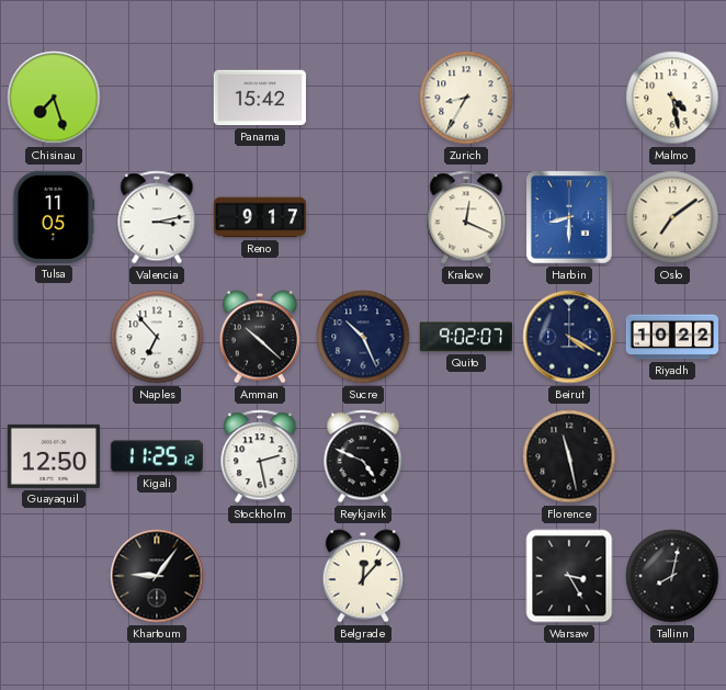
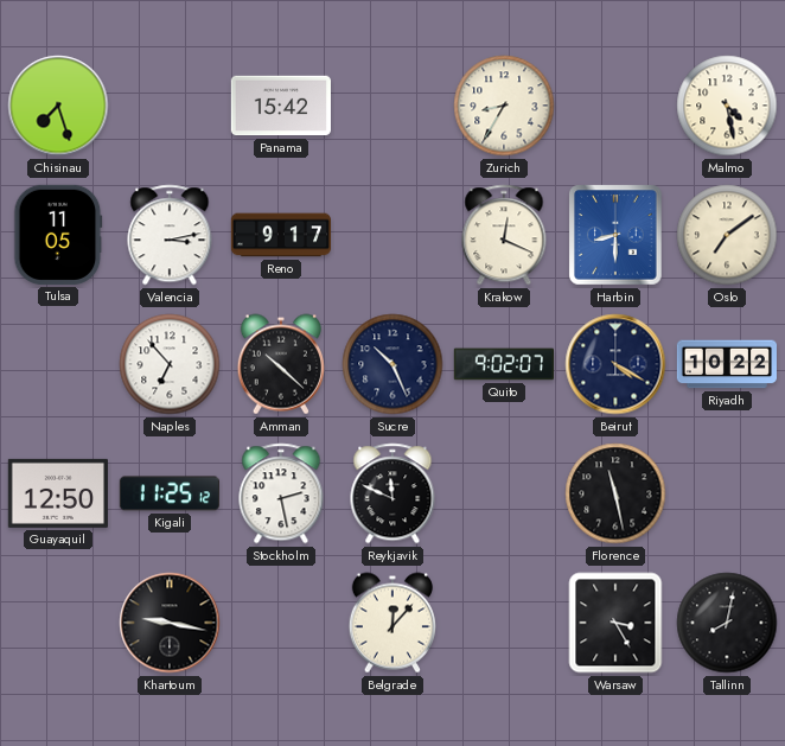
Reykjavik: 4:49 -> 11:49 (392, 493)
Khartoum: 9:06 -> 9:17 (170, 623)
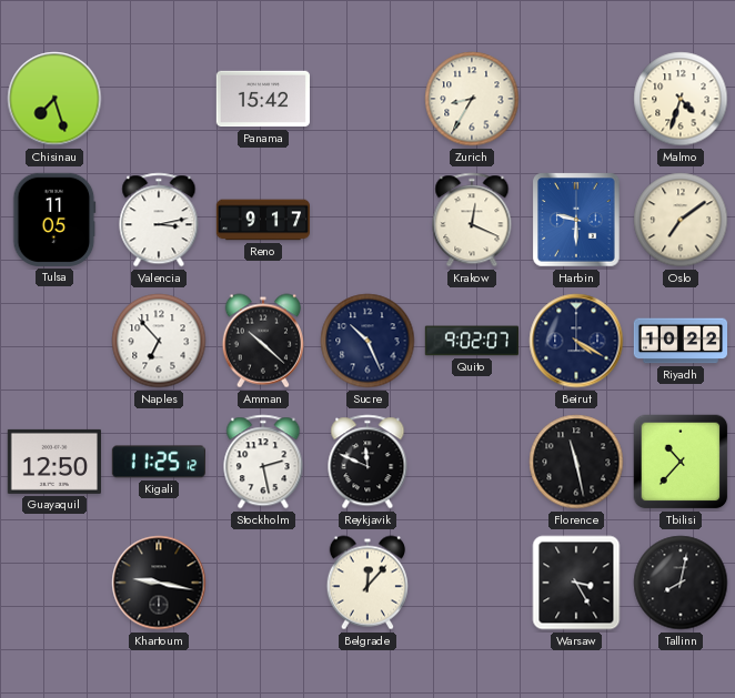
Malmo: 4:28 -> 4:33 (681, 99)
Harbin: 8:30 -> 9:30 (576, 220)
Tbilisi: none -> 10:37 (681, 462)
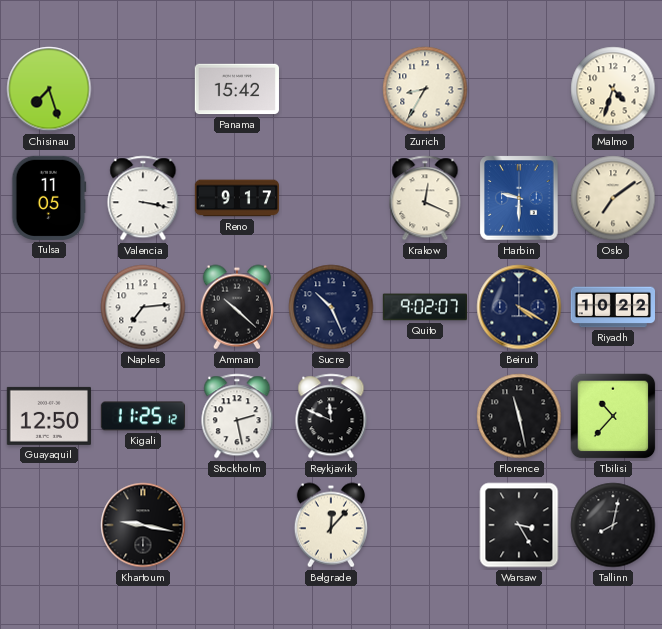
Valencia: 3:13 -> 3:17 (143, 198)
Naples: 6:53 -> 7:14 (143, 307)
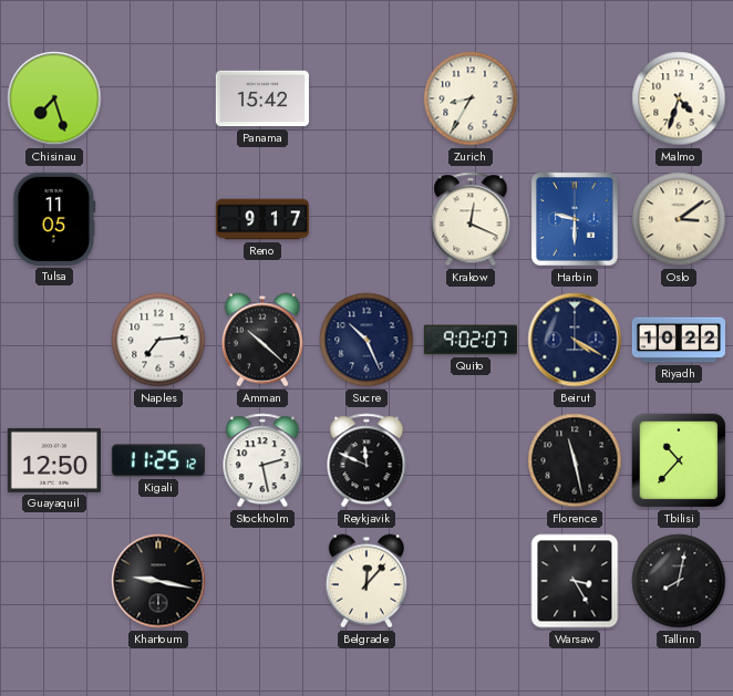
Valencia: 3:17 -> none (143, 198)
Oslo: 7:09 -> 3:09 (679, 219)
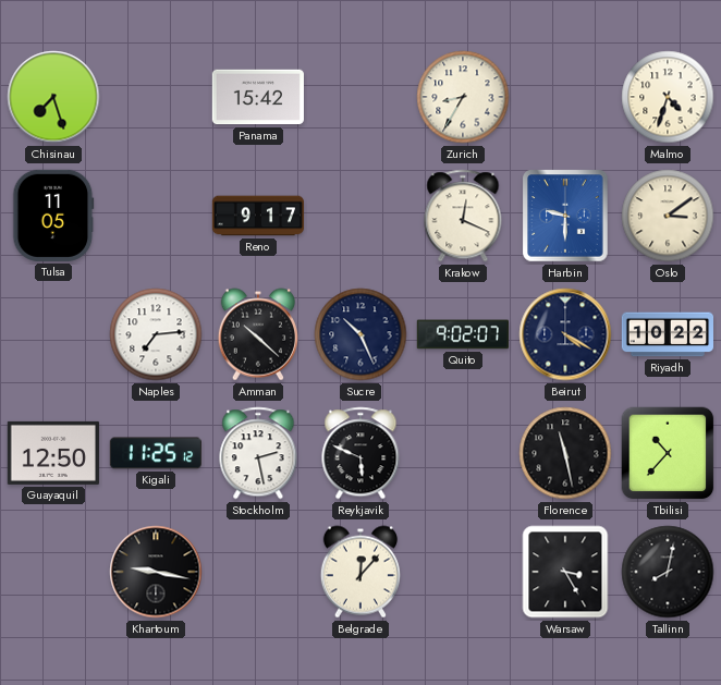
Reykjavik: 11:49 -> 5:49 (361, 453)
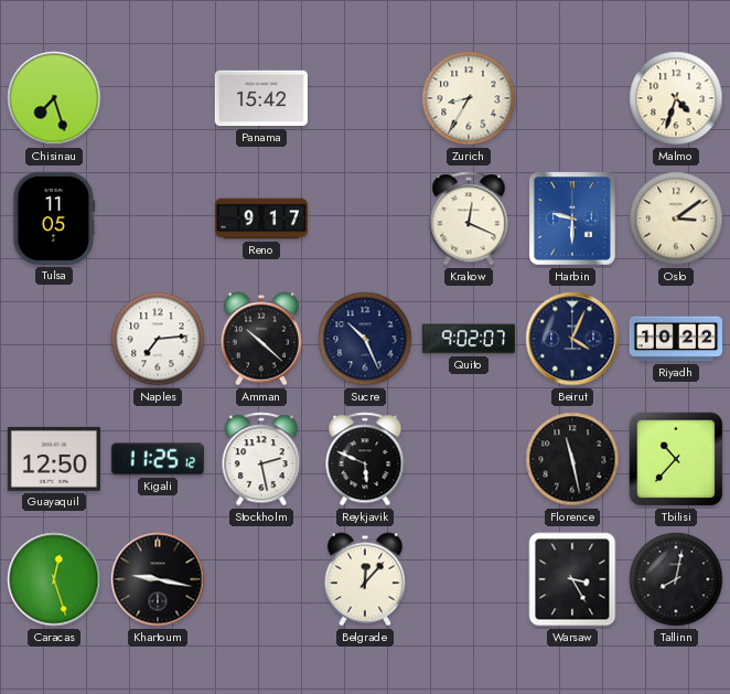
Beirut: 4:20 -> 4:04 (572, 339)
Caracas: none -> 12:27 (54, 579)
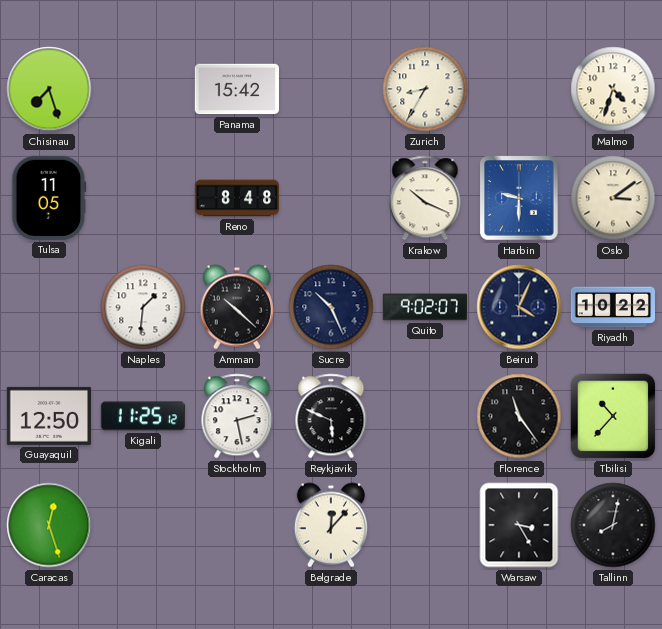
Reno: 9:17 -> 8:48 (236, 198)
Krakow: 12:19 -> 10:19 (425, 198)
Naples: 7:14 -> 1:31 (143, 307)
Florence: 11:28 -> 11:24 (519, 416)
Khartoum: 9:17 -> none (158, 579)
